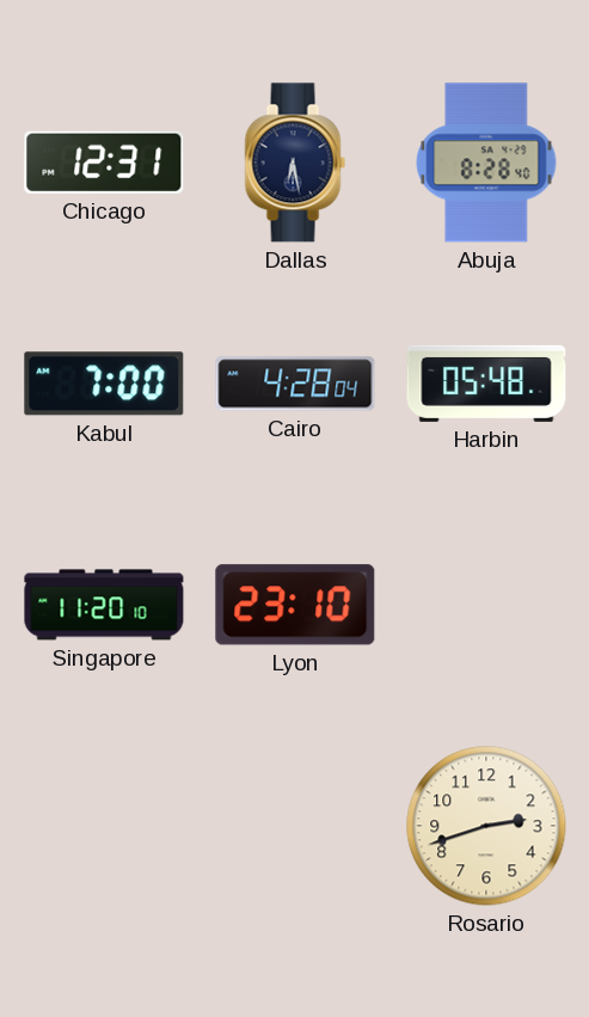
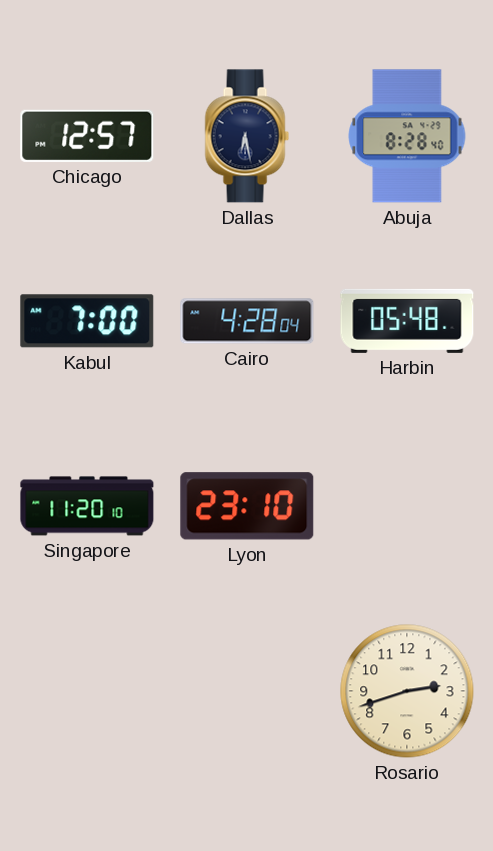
Chicago: 12:31 -> 12:57 (87, 136)
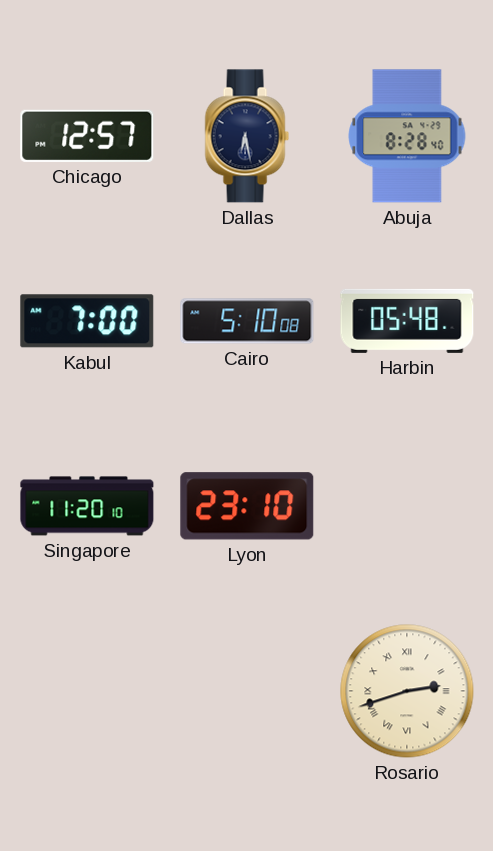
Cairo: 4:28 -> 5:10 (247, 321)
Rosario numerals: Arabic -> Roman (407, 691)
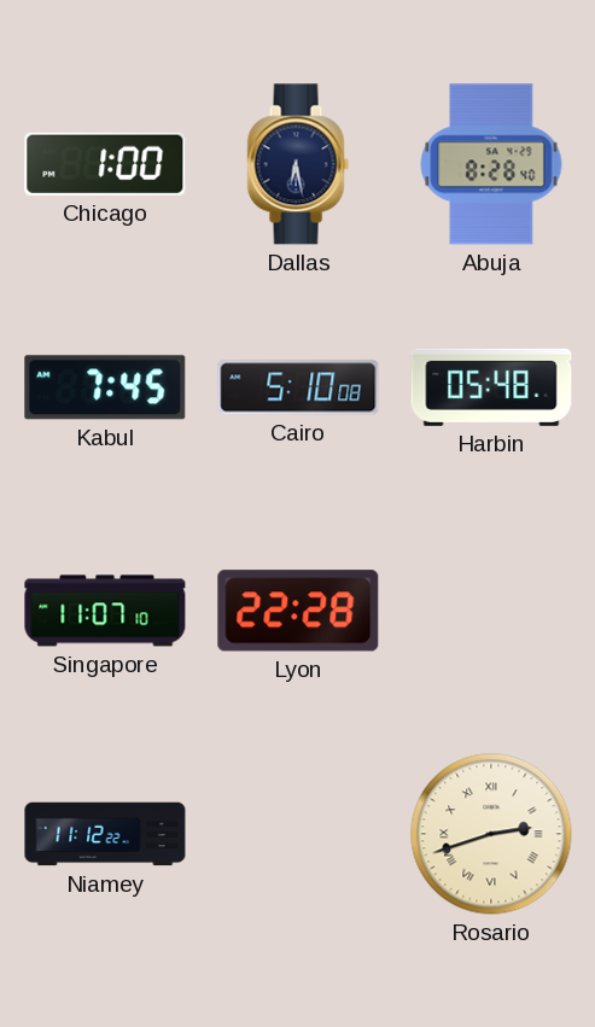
Chicago: 12:57 -> 1:00 (105, 164)
Kabul: 7:00 -> 7:45 (105, 387)
Singapore: 11:20 -> 11:07 (105, 611)
Lyon: 23:10 -> 22:28 (298, 611)
Niamey: none -> 11:12 (105, 834)
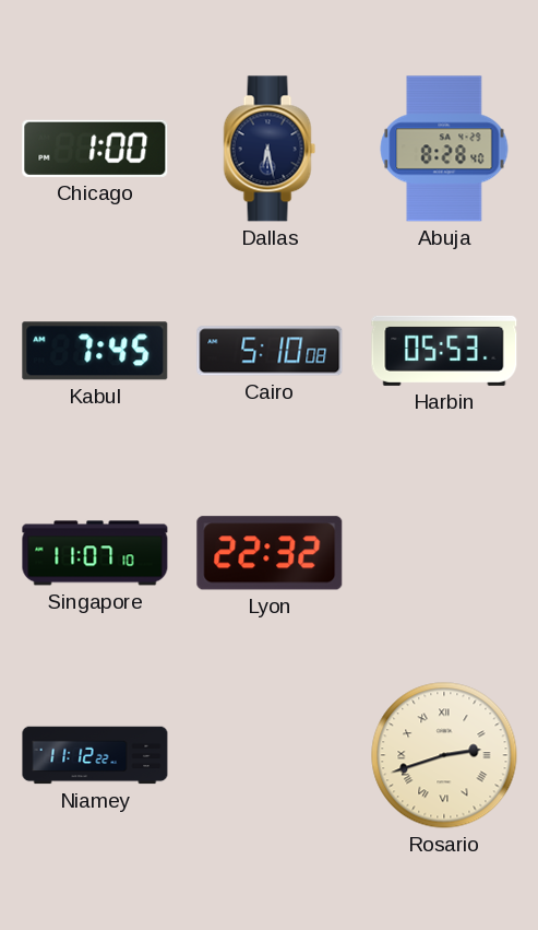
Harbin: 05:48 -> 05:53 (444, 351)
Lyon: 22:28 -> 22:32 (270, 553)
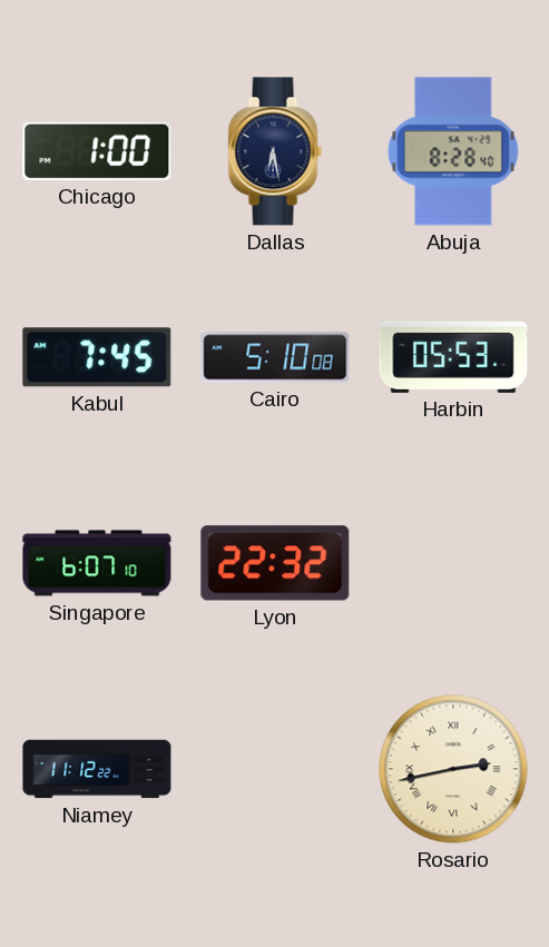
Singapore: 11:07 -> 6:07 (97, 563)
Rosario: 2:42 -> 2:43 (453, 769)
